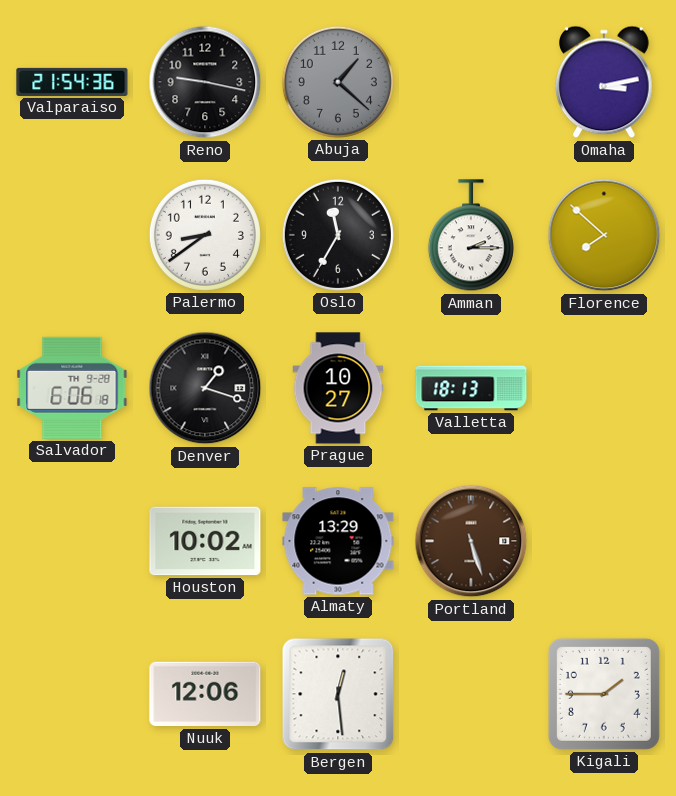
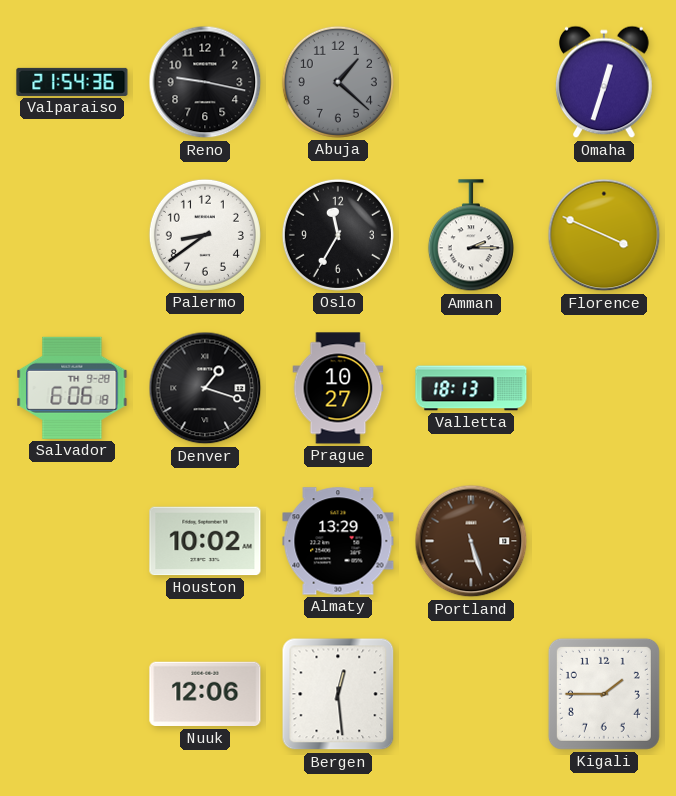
Omaha: 3:13 -> 12:33 (604, 82)
Florence: 7:52 -> 3:49 (604, 235)
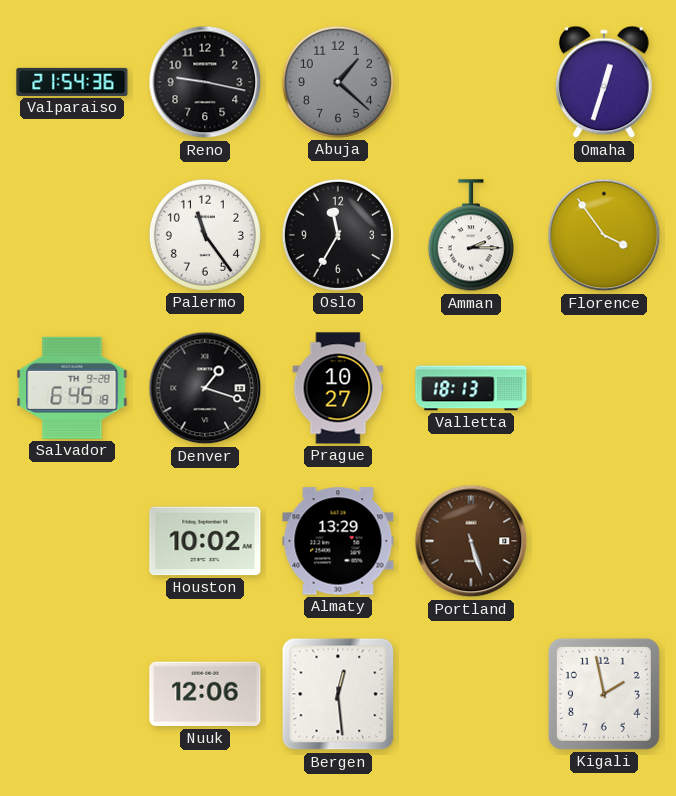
Palermo: 8:39 -> 11:24 (205, 235)
Florence: 3:49 -> 3:54 (604, 235)
Salvador: 6:06 -> 6:45 (72, 388)
Kigali: 1:45 -> 1:58 (604, 694)
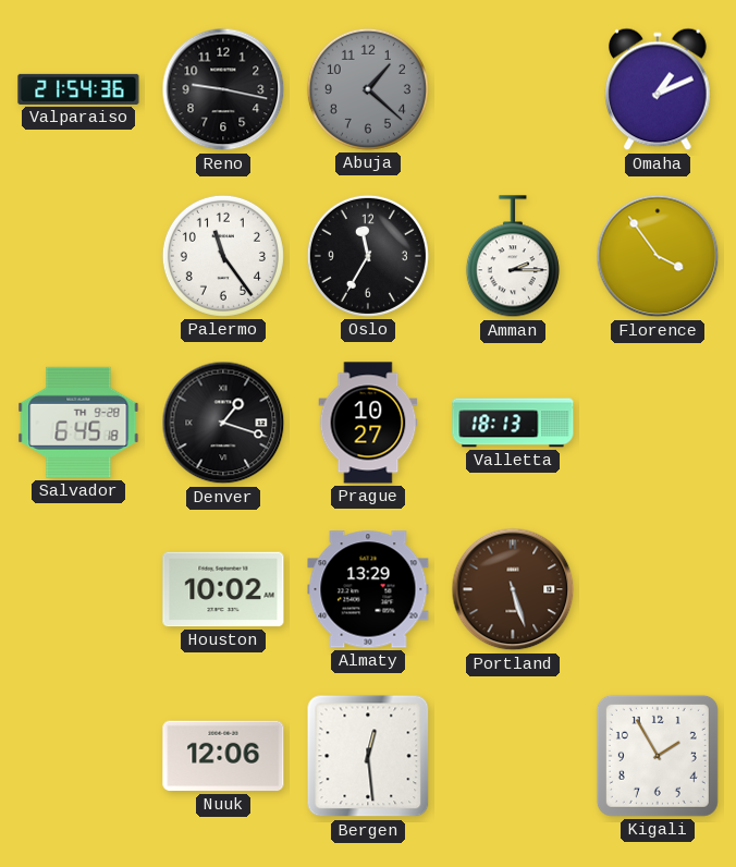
Omaha: 12:33 -> 1:11 (658, 89)
Kigali: 1:58 -> 1:55 (658, 756)
